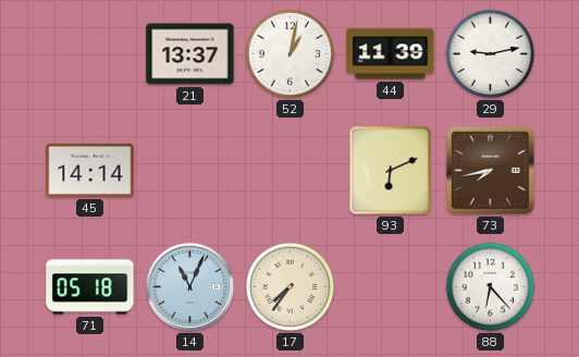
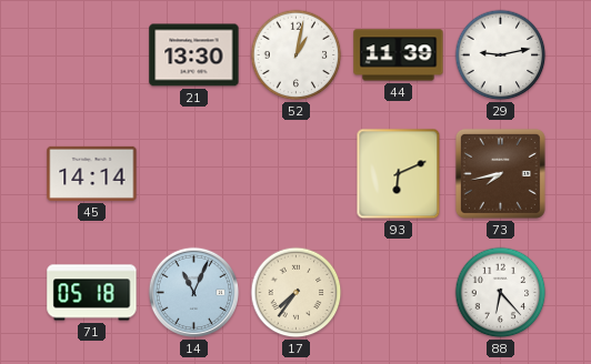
21: 13:37 -> 13:30 (194, 55)
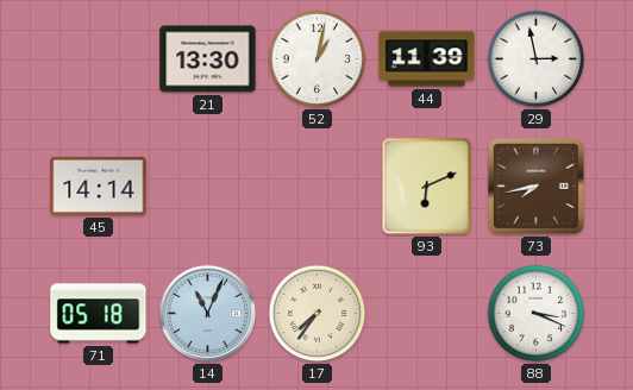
29: 9:13 -> 2:58 (537, 59)
88: 6:23 -> 3:19 (537, 314)
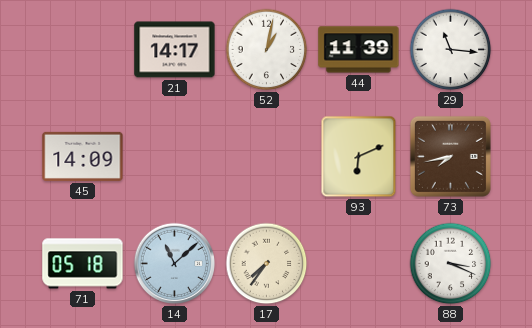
21: 13:30 -> 14:17 (175, 50)
29: 2:58 -> 11:16 (451, 50)
45: 14:14 -> 14:09 (83, 156)
14: 11:04 -> 11:08 (175, 264)
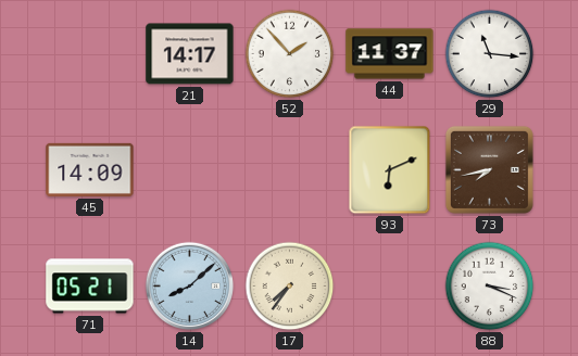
52: 1:02 -> 1:53 (290, 54)
44: 11:39 -> 11:37 (390, 54)
71: 05:18 -> 05:21 (90, 287)
14: 11:08 -> 8:08 (190, 287)
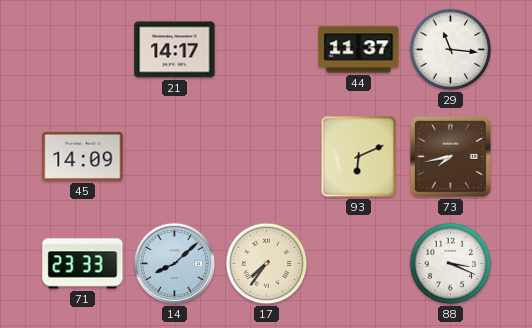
52: 1:53 -> none (290, 54)
71: 05:21 -> 23:33 (83, 264)
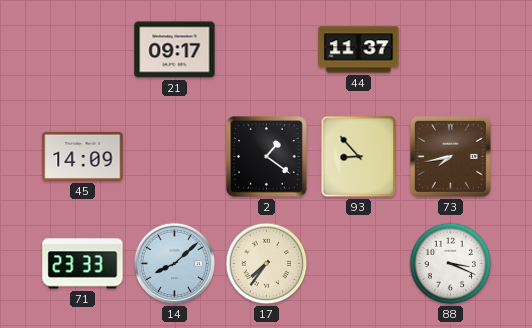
21: 14:17 -> 09:17 (175, 50)
29: 11:16 -> none (451, 50)
2: none -> 1:21 (267, 157)
93: 6:11 -> 8:53 (359, 157)
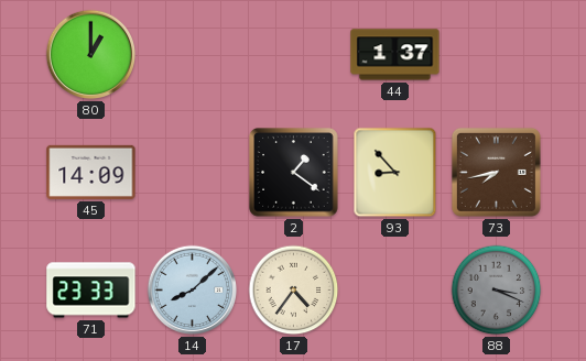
80: none -> 1:00 (91, 55)
21: 09:17 -> none (175, 50)
44: 11:37 -> 1:37 (395, 55)
17: 7:36 -> 4:36 (294, 291)
88 dial: white -> grey (497, 291)
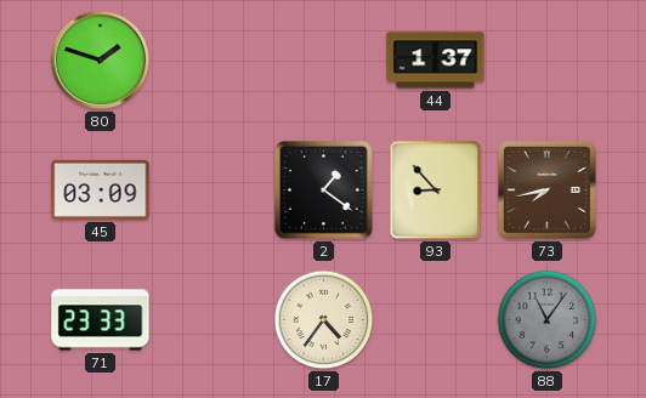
80: 1:00 -> 1:48 (101, 61)
45: 14:09 -> 03:09 (101, 189)
14: 8:08 -> none (193, 291)
88: 3:19 -> 11:06 (548, 320)
